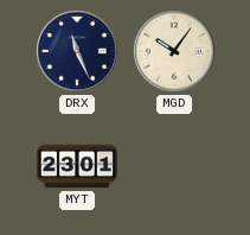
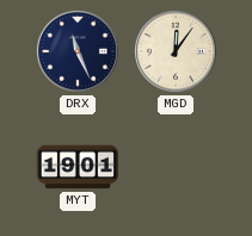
MGD: 10:06 -> 12:06 (177, 52)
MYT: 23:01 -> 19:01 (78, 167)
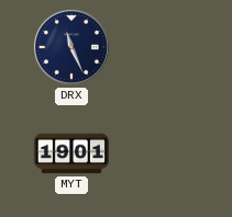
MGD: 12:06 -> none (177, 52)
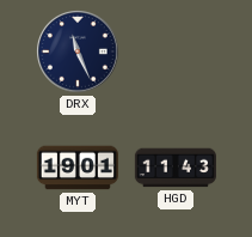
HGD: none -> 11:43 (176, 168)
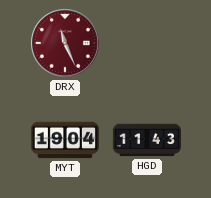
DRX dial: navy -> burgundy (66, 44)
MYT: 19:01 -> 19:04 (65, 140)
